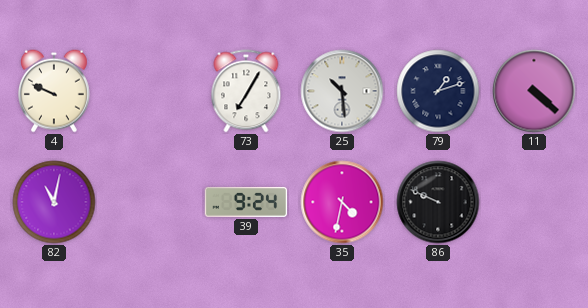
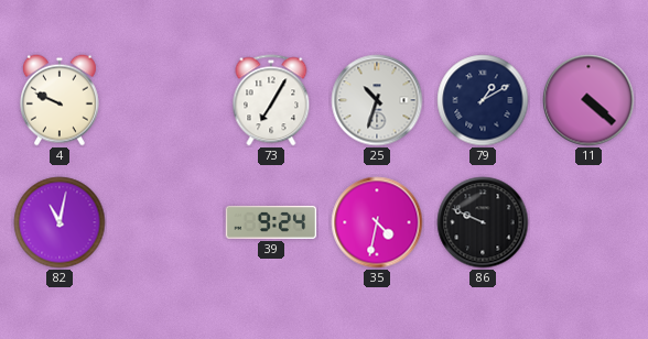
25: 10:29 -> 10:33 (377, 100)
79: 1:12 -> 1:10 (483, 100)
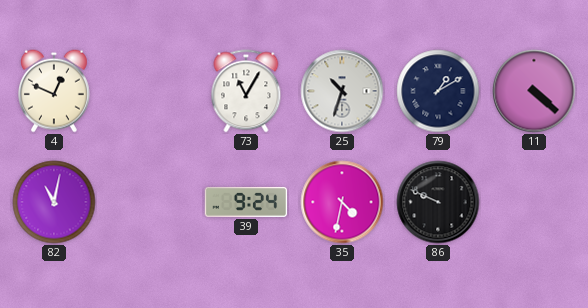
4: 9:49 -> 12:49 (54, 91)
73: 7:05 -> 11:05 (246, 91)
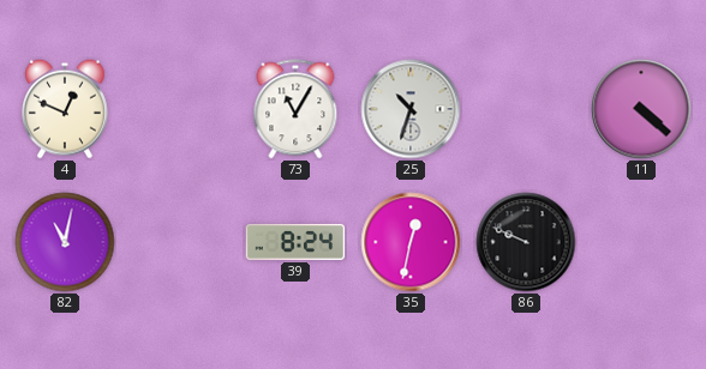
79: 1:10 -> none (438, 91)
39: 9:24 -> 8:24 (295, 242)
35: 4:32 -> 12:32 (411, 242)
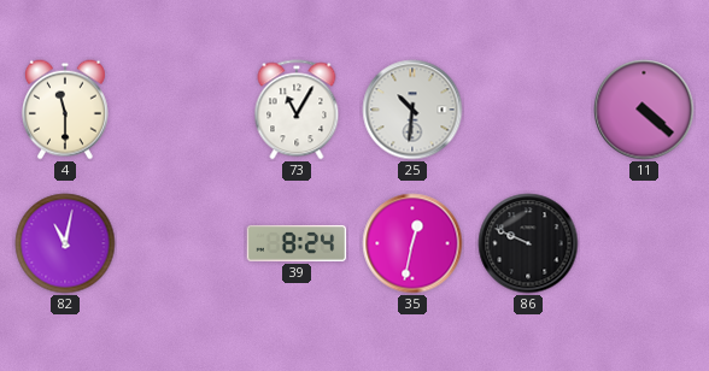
4: 12:49 -> 11:30 (65, 110)
25: 10:33 -> 10:31 (412, 110)
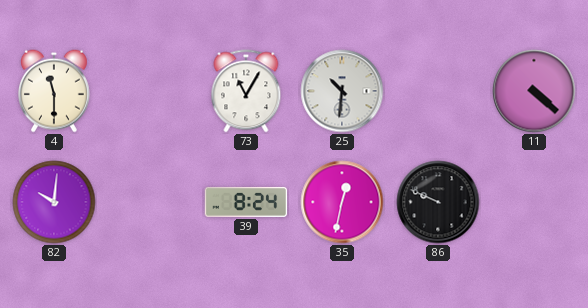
82: 11:02 -> 10:01 (54, 202)
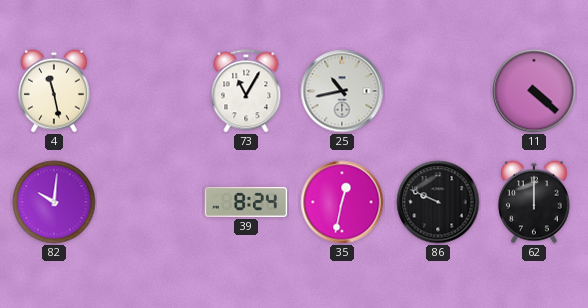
4: 11:30 -> 11:28 (54, 91)
25: 10:31 -> 10:43 (342, 91)
62: none -> 12:00 (534, 202)
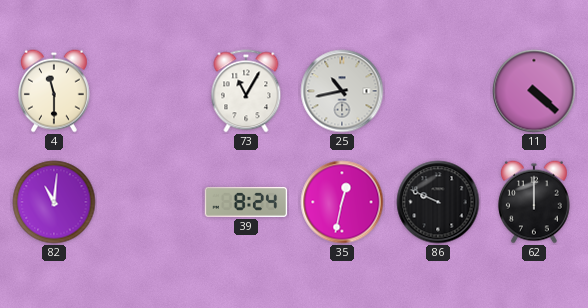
4: 11:28 -> 11:30 (54, 91)
82: 10:01 -> 11:01 (54, 202)
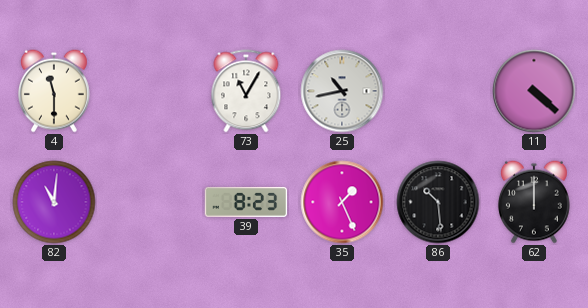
39: 8:24 -> 8:23 (246, 202)
35: 12:32 -> 1:26 (342, 202)
86: 9:49 -> 10:29 (438, 202)
